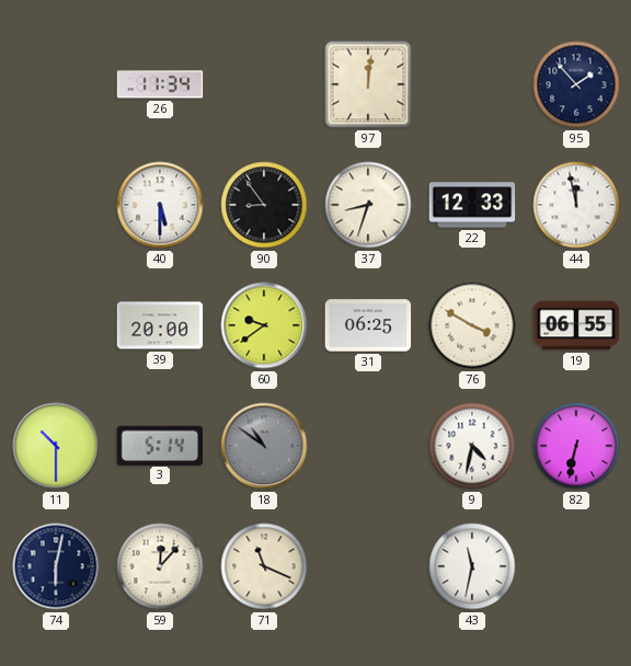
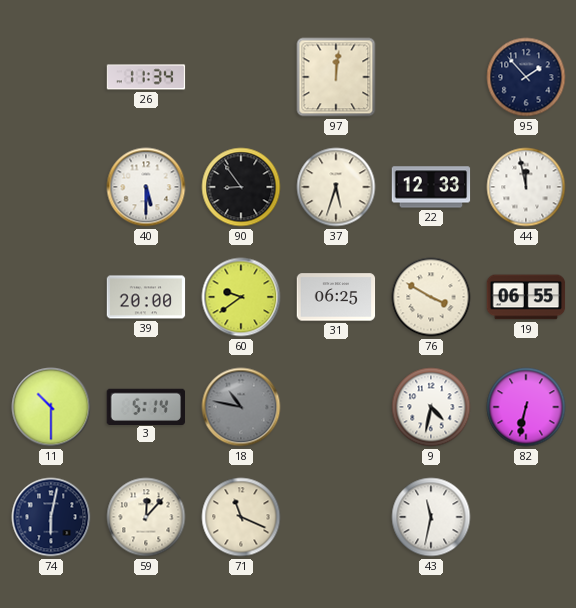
37: 8:33 -> 5:33 (336, 187)
18: 10:51 -> 10:47 (241, 407)
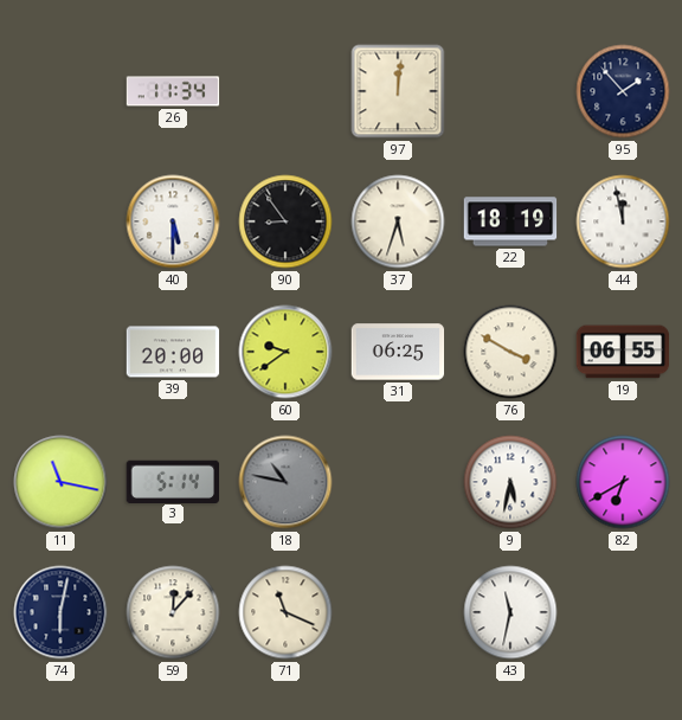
22: 12:33 -> 18:19 (510, 221)
11: 10:30 -> 11:17 (60, 482)
9: 4:32 -> 5:32 (510, 482)
82: 6:32 -> 6:40 (623, 482)
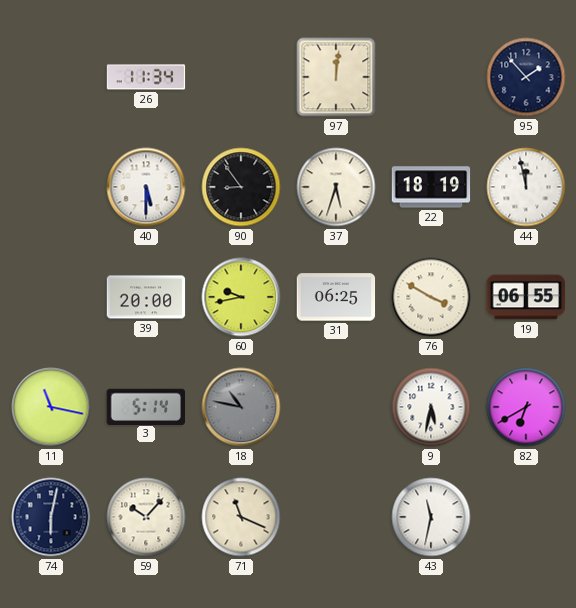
60: 9:39 -> 9:43 (241, 297)
59: 12:07 -> 10:07 (146, 517)
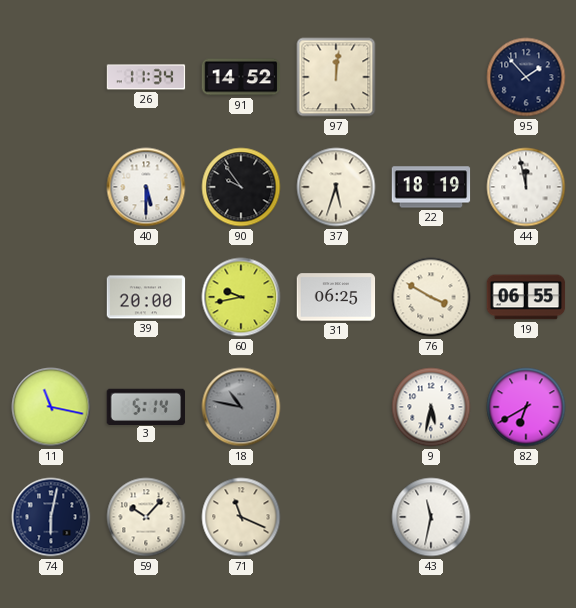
91: none -> 14:52 (241, 77)
90: 8:54 -> 9:54 (241, 187)
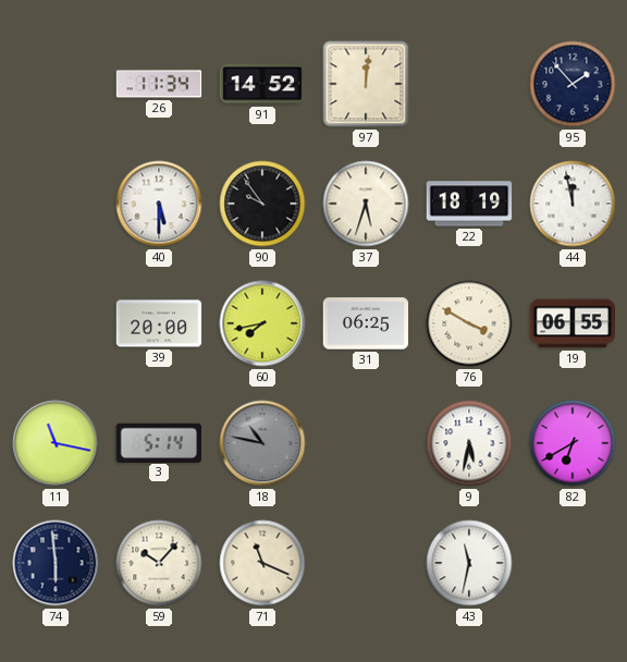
60: 9:43 -> 7:43 (262, 323)
74: 6:02 -> 5:59 (56, 563)
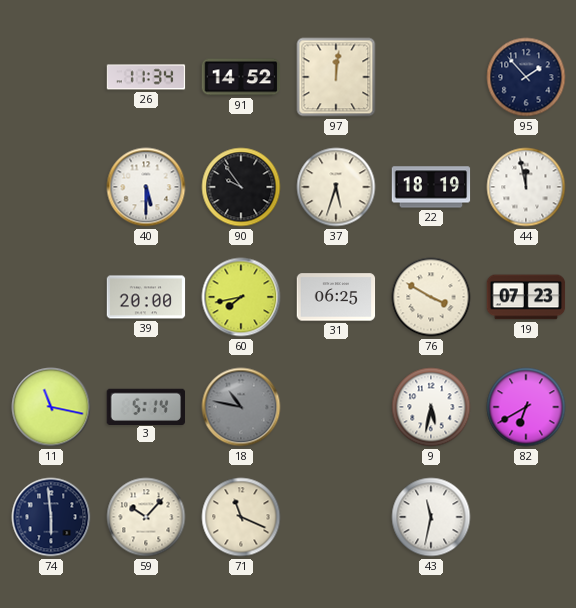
19: 06:55 -> 07:23 (526, 297)
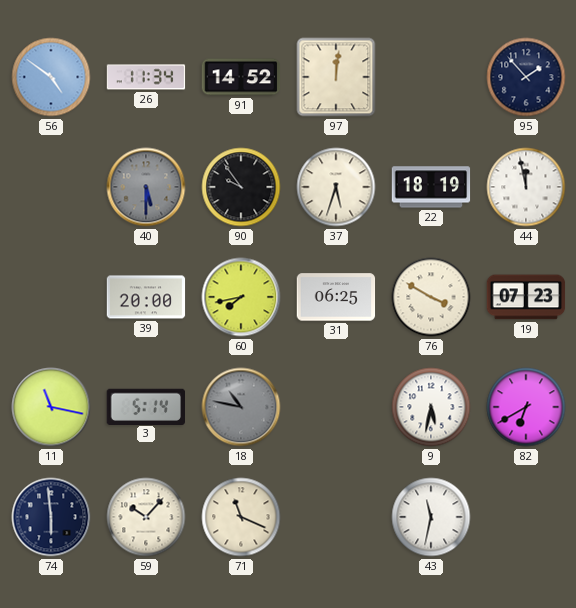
56: none -> 4:51 (51, 77)
40 dial: white -> grey (146, 187)
